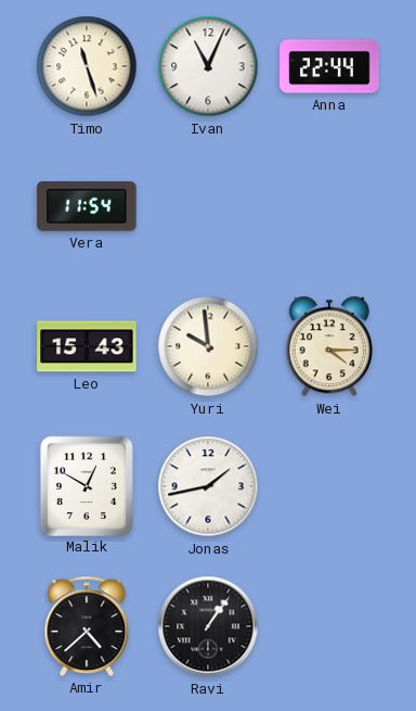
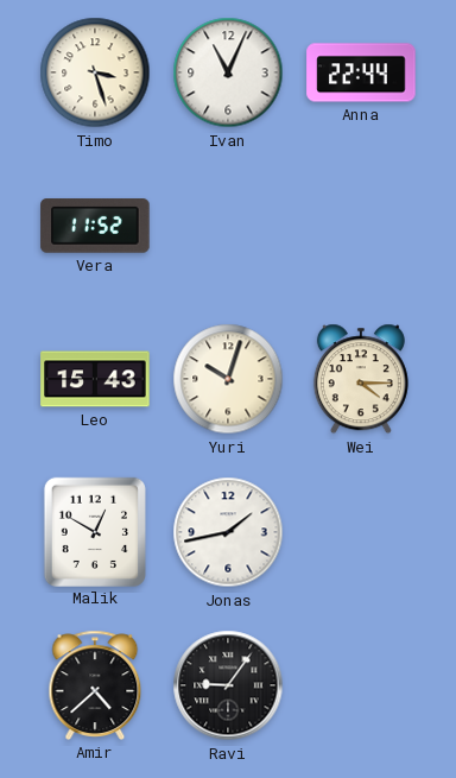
Timo: 11:27 -> 3:27 (95, 72)
Vera: 11:54 -> 11:52 (95, 226)
Yuri: 9:59 -> 10:03 (228, 379)
Ravi: 1:06 -> 9:06 (228, 685)
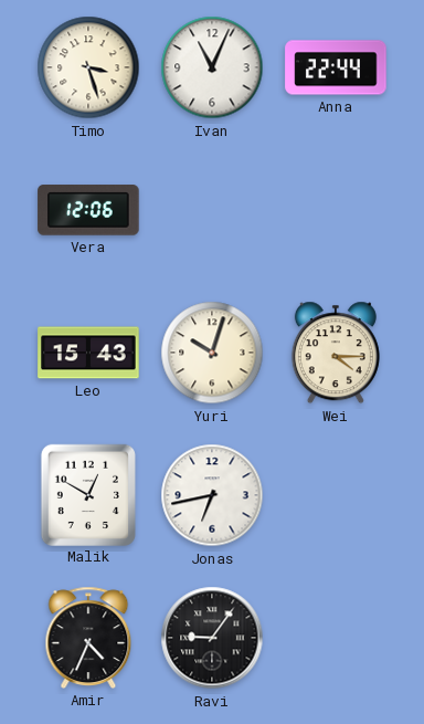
Vera: 11:52 -> 12:06 (88, 210)
Jonas: 1:43 -> 6:43 (212, 495)
Amir: 4:38 -> 4:34 (88, 638)
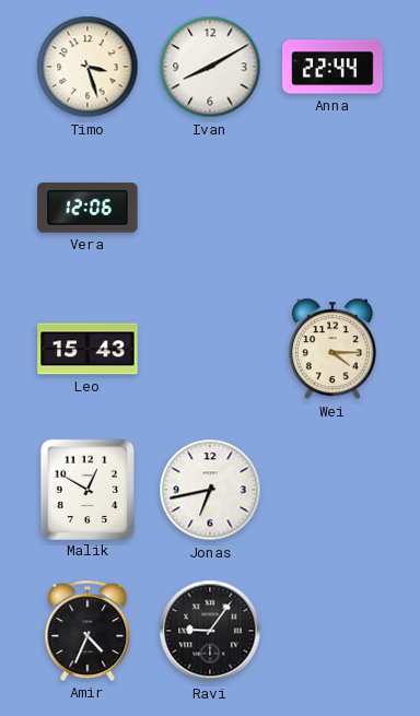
Ivan: 11:04 -> 8:10 (210, 67)
Yuri: 10:03 -> none (212, 353)
